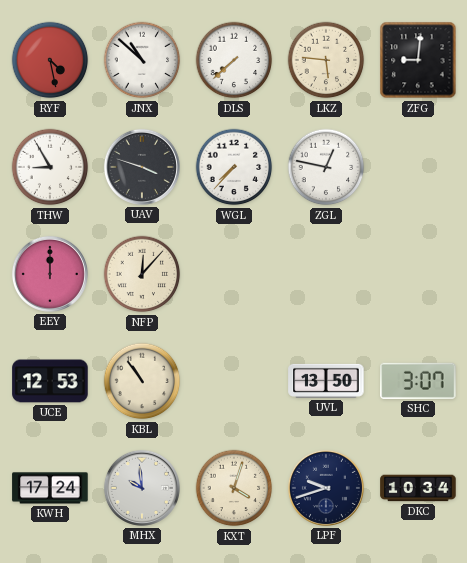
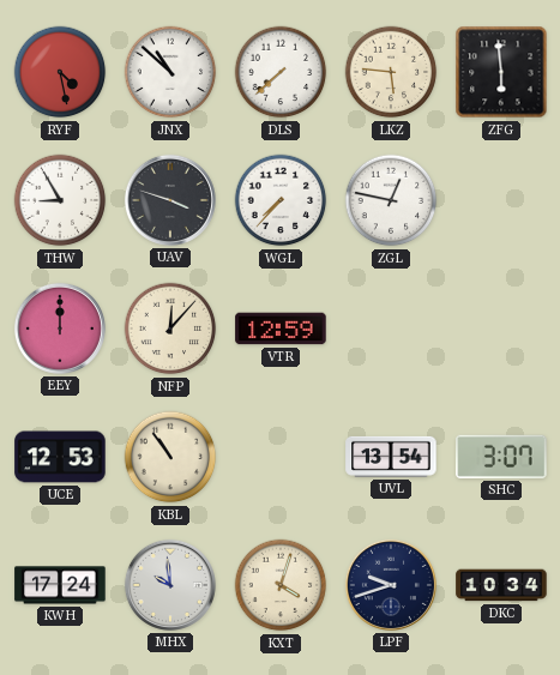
ZFG: 9:01 -> 5:59 (501, 72)
VTR: none -> 12:59 (281, 329)
UVL: 13:50 -> 13:54 (391, 457)
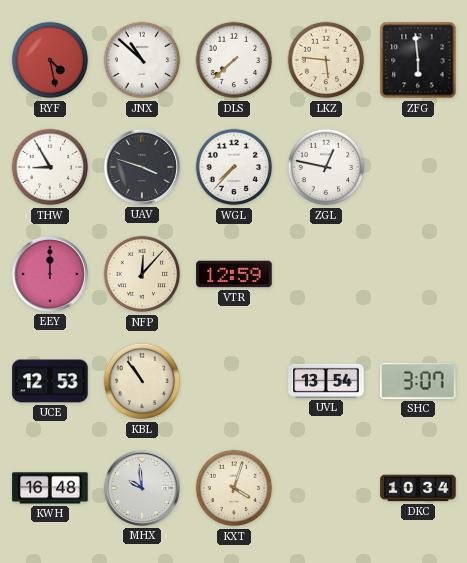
KWH: 17:24 -> 16:48 (50, 488)
LPF: 9:42 -> none (391, 585)
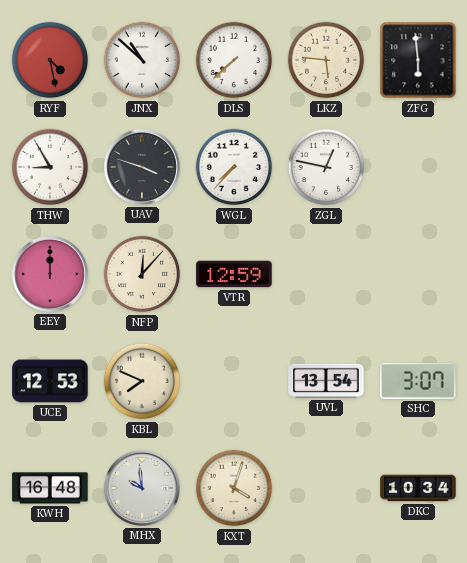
KBL: 10:54 -> 7:49 (142, 381)
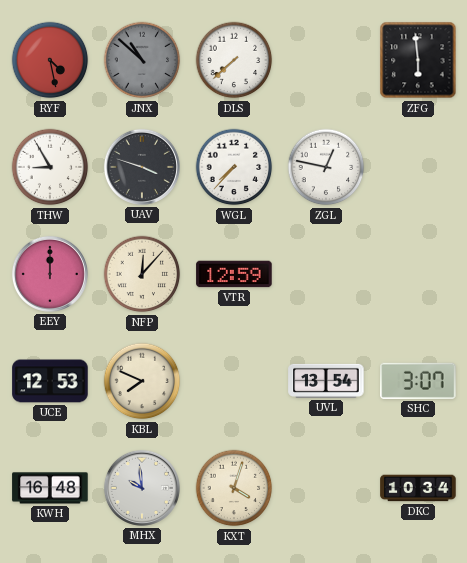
JNX dial: white -> grey (142, 60)
LKZ: 5:46 -> none (326, 60)
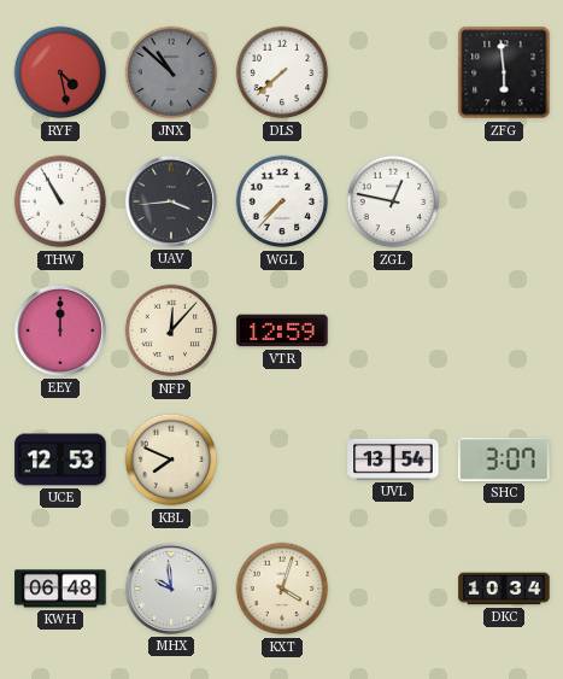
THW: 8:55 -> 10:55 (60, 201)
UAV: 3:48 -> 3:44 (171, 201)
KWH: 16:48 -> 06:48 (60, 589)
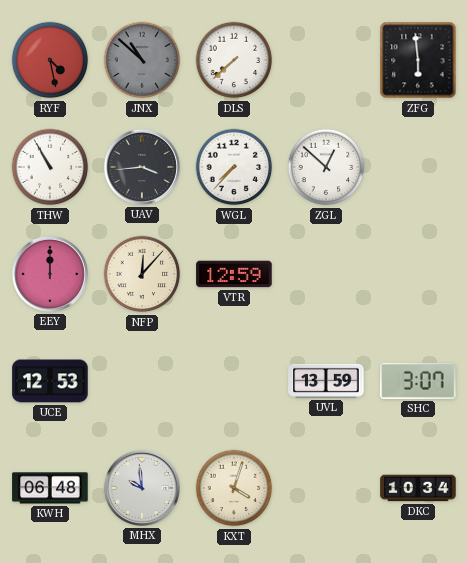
ZGL: 12:47 -> 12:52 (326, 167)
KBL: 7:49 -> none (171, 460)
UVL: 13:54 -> 13:59 (326, 381)
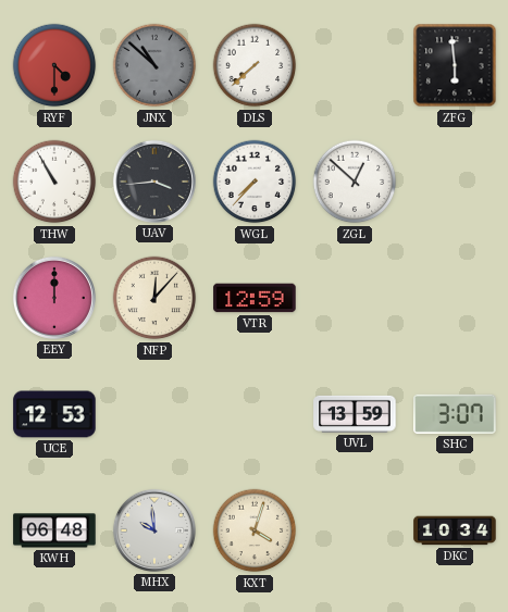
RYF: 4:28 -> 4:30 (54, 65)
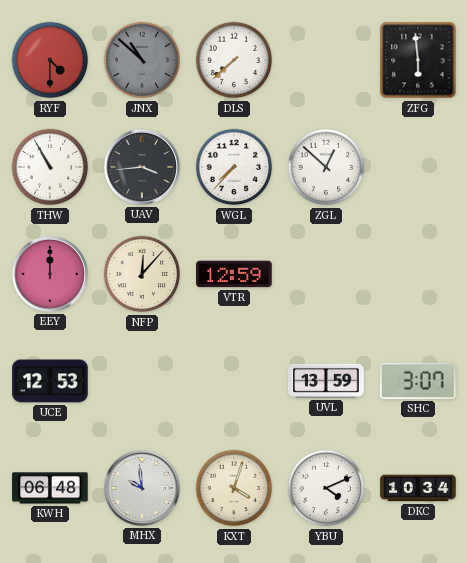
YBU: none -> 4:11 (326, 488)
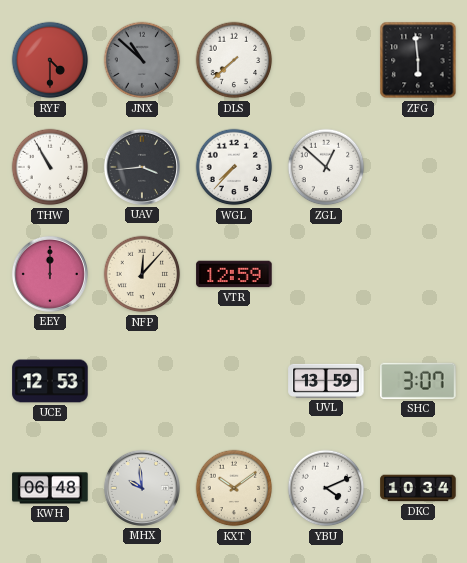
KXT: 4:03 -> 10:09 (234, 488)
